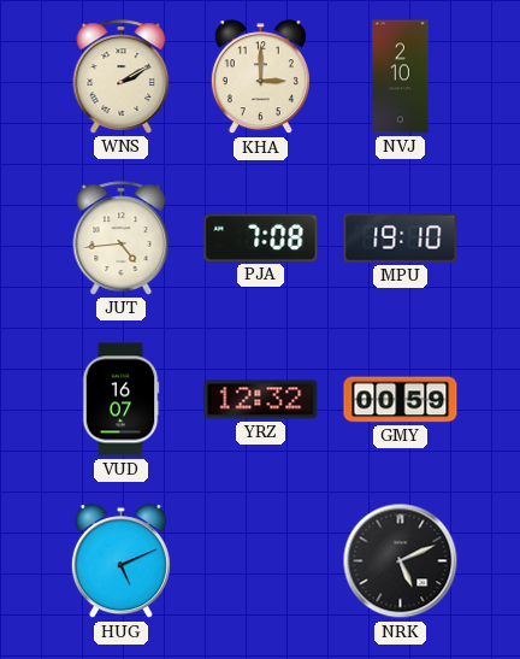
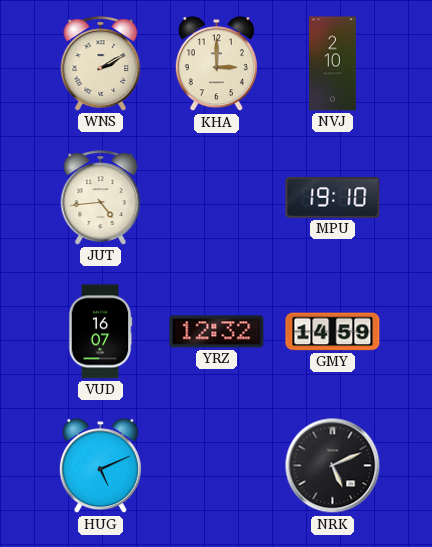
PJA: 7:08 -> none (261, 237)
GMY: 00:59 -> 14:59 (333, 332)
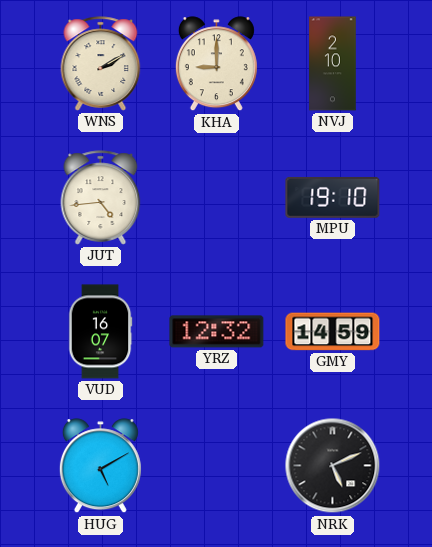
KHA: 3:00 -> 9:00 (216, 64)
HUG: 5:11 -> 5:10 (100, 466)
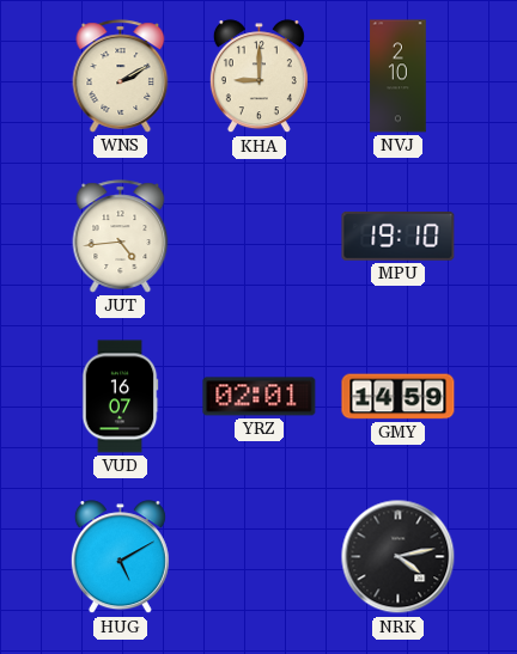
YRZ: 12:32 -> 02:01 (260, 397)
NRK: 5:11 -> 4:13 (399, 557)
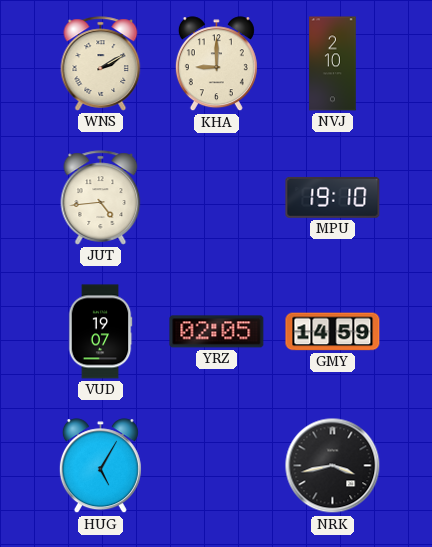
VUD: 16:07 -> 19:07 (100, 332)
YRZ: 02:01 -> 02:05 (217, 332)
HUG: 5:10 -> 5:05 (100, 466)
NRK: 4:13 -> 3:43 (333, 466)
